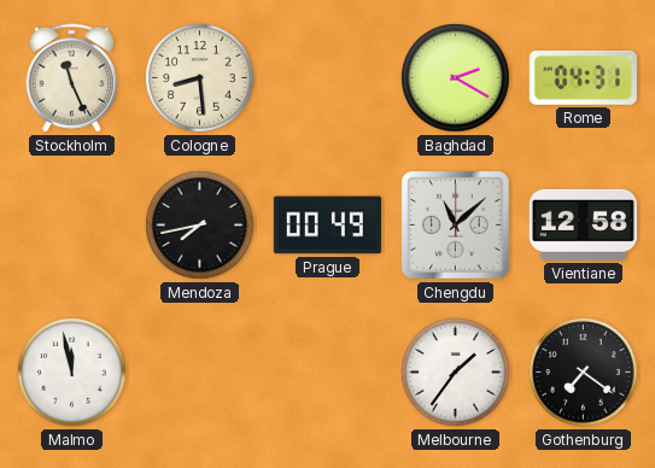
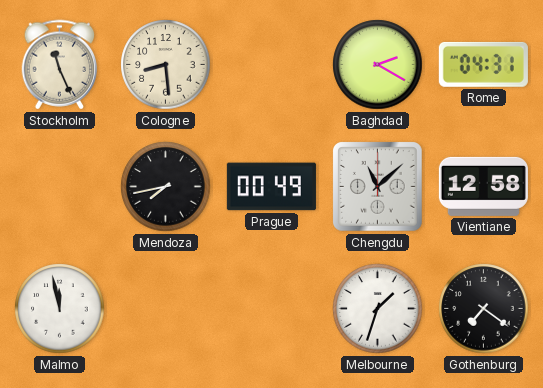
Melbourne: 1:36 -> 1:33 (378, 309)
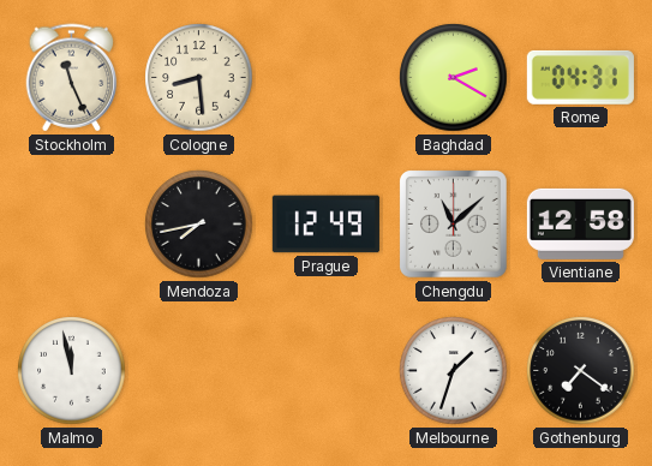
Prague: 00:49 -> 12:49 (325, 225)
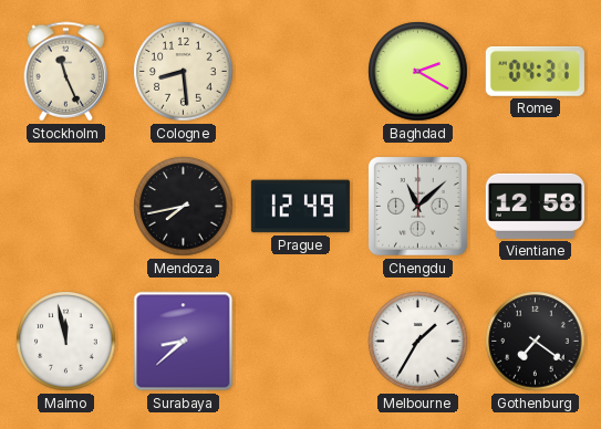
Surabaya: none -> 8:38 (184, 342)
Melbourne: 1:33 -> 1:35 (418, 342)
